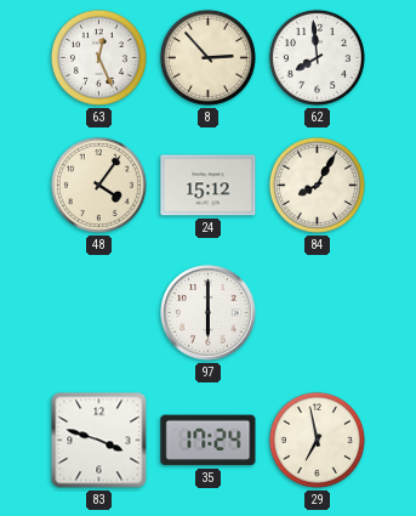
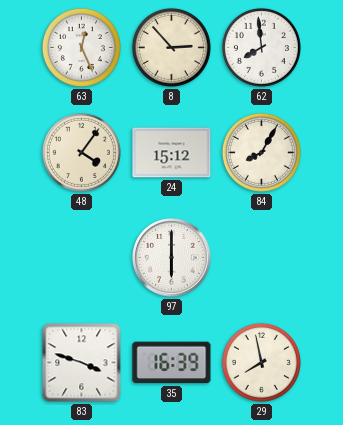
35: 17:24 -> 16:39 (172, 363)
29: 6:58 -> 7:58 (261, 362)
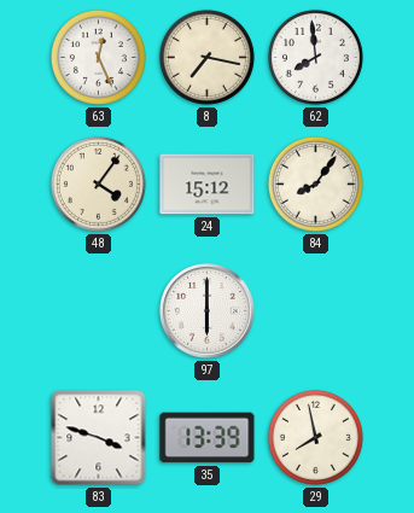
8: 2:53 -> 7:17 (206, 57)
84: 8:05 -> 8:06 (315, 183)
35: 16:39 -> 13:39 (208, 438)
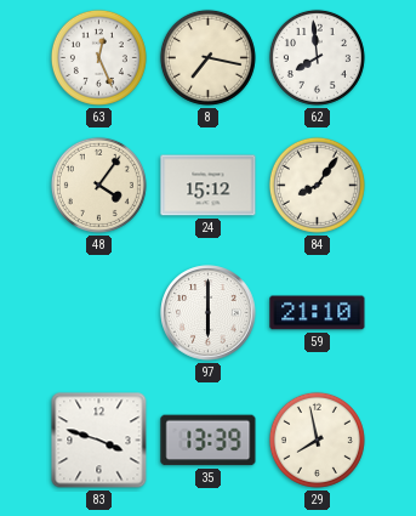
59: none -> 21:10 (318, 313)
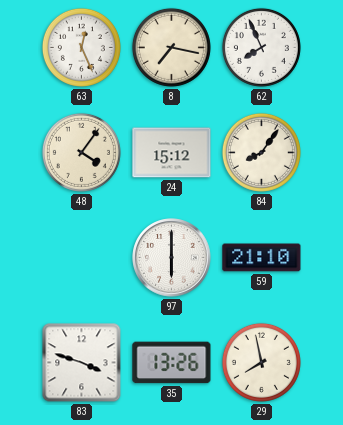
62: 7:59 -> 7:56 (261, 47)
35: 13:39 -> 13:26 (172, 363)
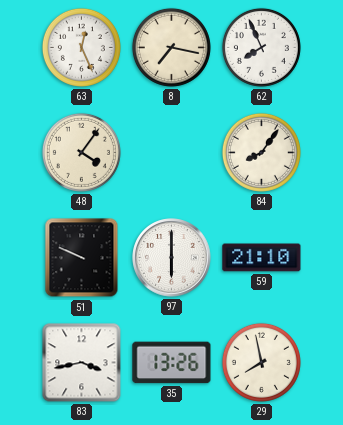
24: 15:12 -> none (172, 153)
51: none -> 9:49 (82, 258)
83: 3:48 -> 3:43 (82, 363)
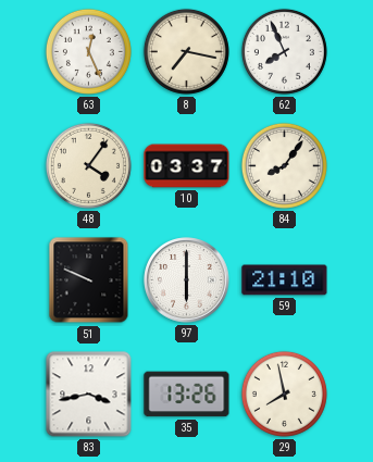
10: none -> 03:37 (187, 166)
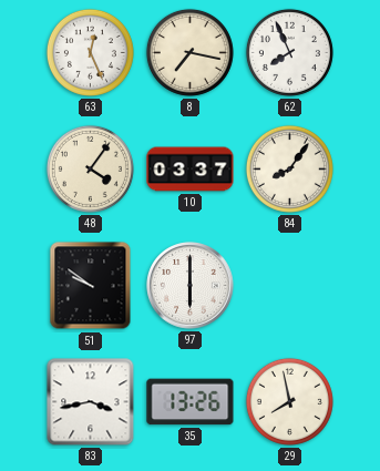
51: 9:49 -> 9:51 (91, 286)
59: 21:10 -> none (285, 280)
